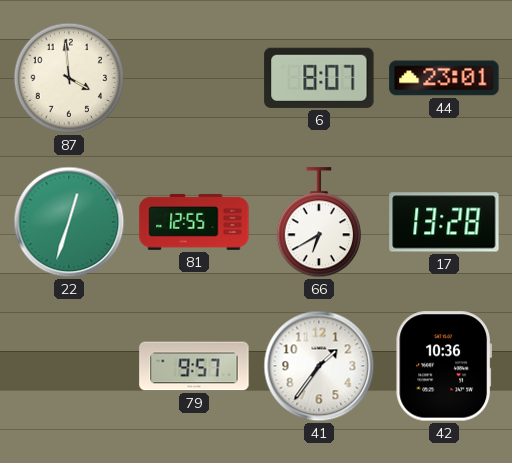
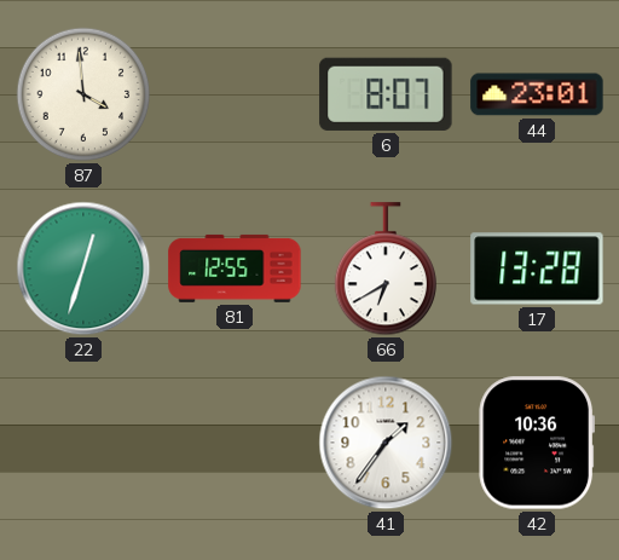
79: 9:57 -> none (194, 366)
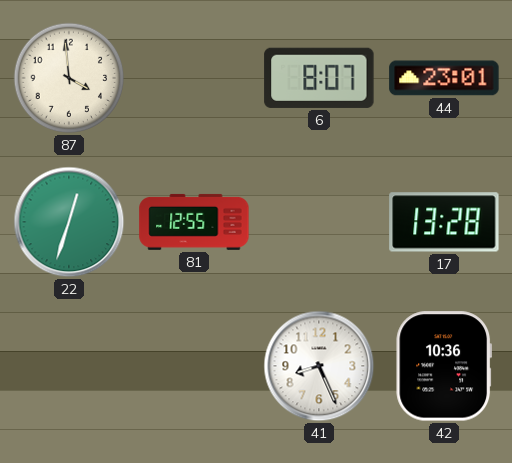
66: 6:40 -> none (384, 270)
41: 1:36 -> 8:26 (319, 366)
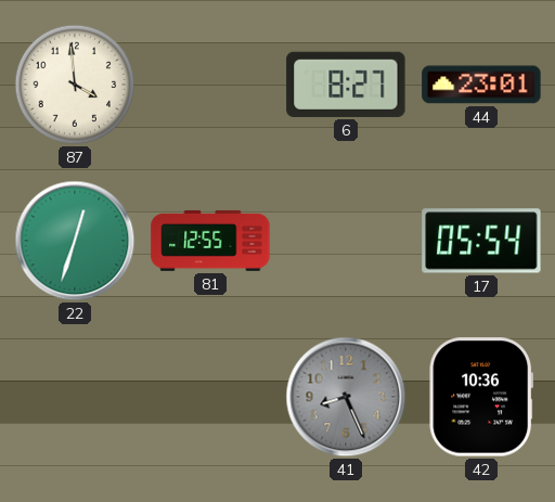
6: 8:07 -> 8:27 (346, 85)
17: 13:28 -> 05:54 (481, 241)
41 dial: white -> grey (346, 397)
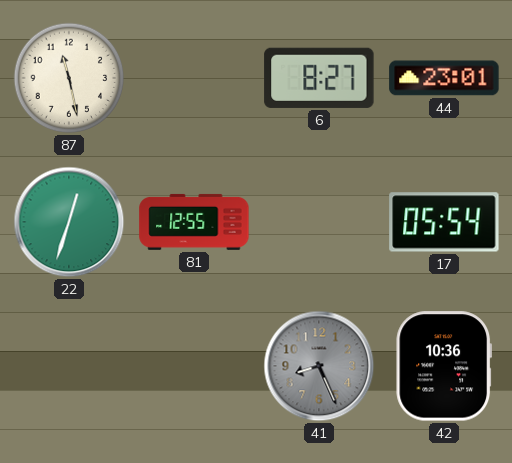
87: 3:59 -> 11:28 (69, 78)
